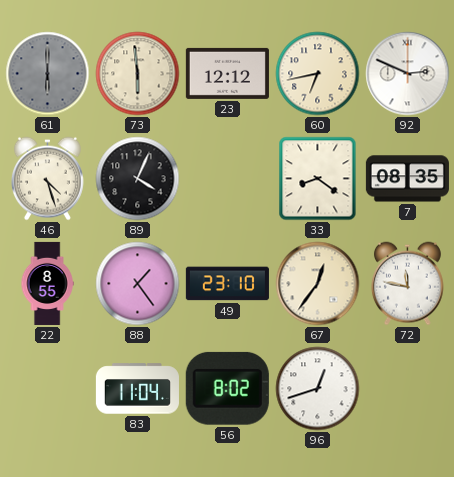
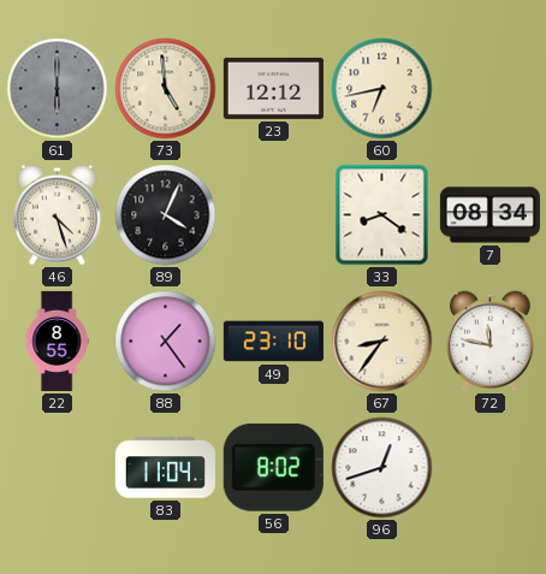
73: 5:59 -> 4:59 (166, 89)
92: 2:49 -> none (408, 74)
7: 08:35 -> 08:34 (489, 215)
67: 12:36 -> 8:36 (382, 342)
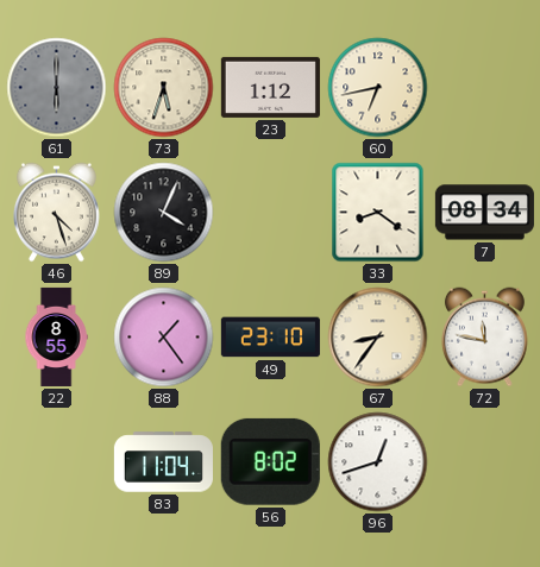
73: 4:59 -> 5:33 (164, 88)
23: 12:12 -> 1:12 (270, 87)
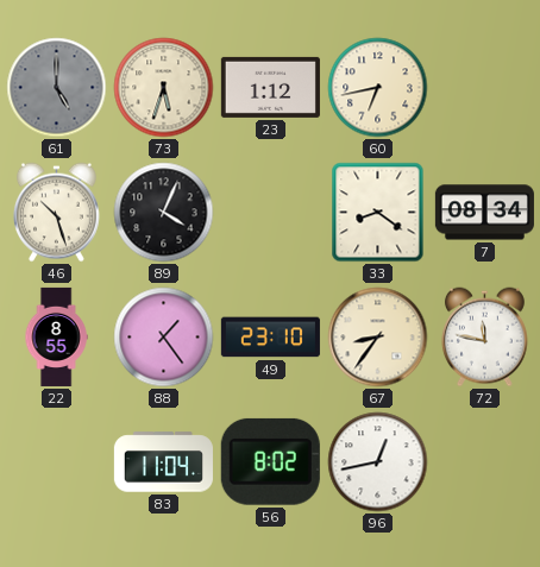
61: 6:00 -> 5:00 (57, 88)
46: 4:27 -> 10:27 (56, 213)
96: 12:42 -> 12:43 (378, 462)
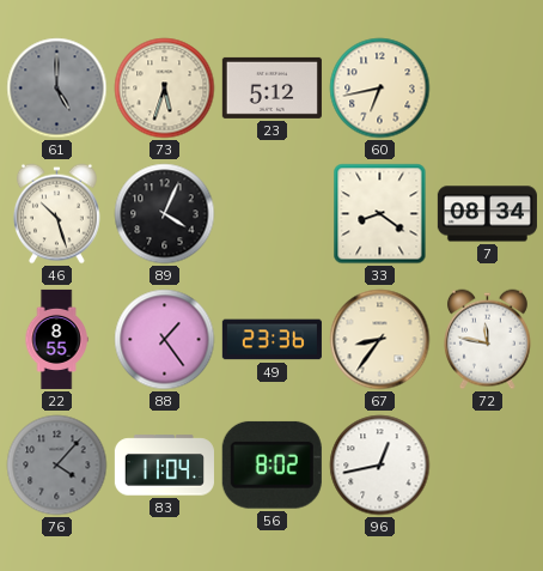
23: 1:12 -> 5:12 (271, 87)
49: 23:10 -> 23:36 (271, 340)
76: none -> 4:07 (57, 466)
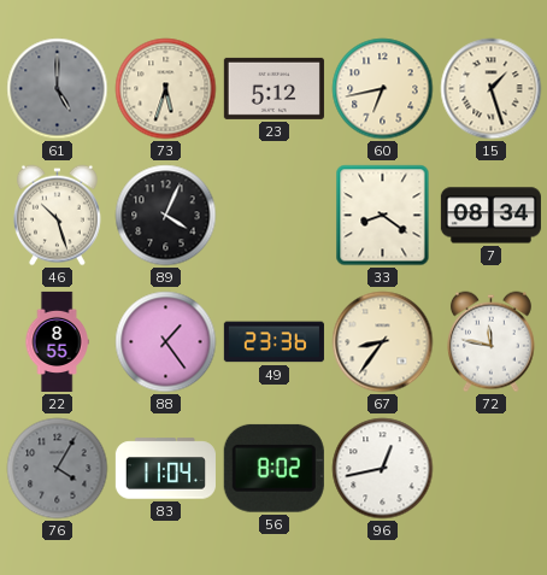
15: none -> 1:27 (492, 89)
76: 4:07 -> 4:05 (58, 469)
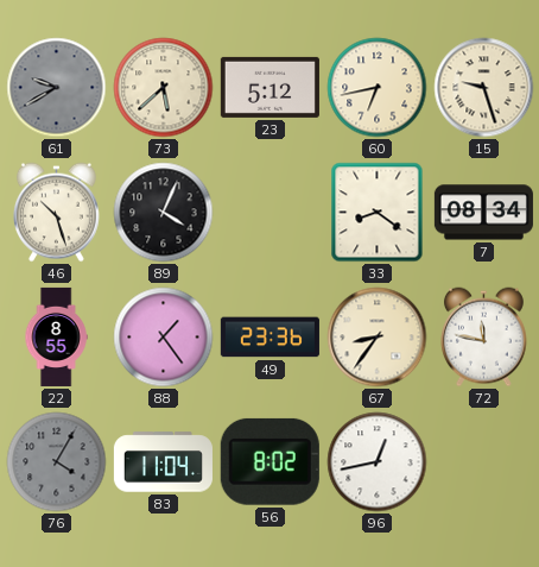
61: 5:00 -> 9:40 (57, 88)
73: 5:33 -> 5:38 (164, 88)
15: 1:27 -> 9:27 (484, 88)
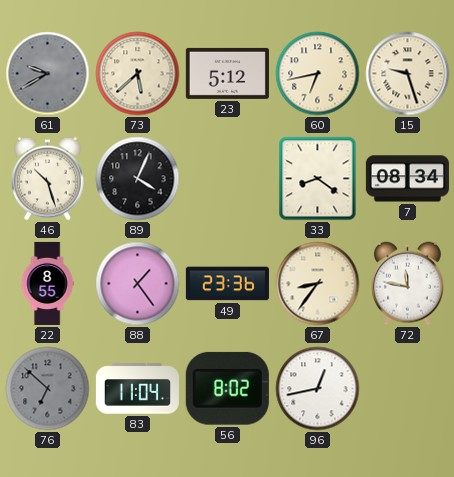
76: 4:05 -> 6:52 (48, 389)
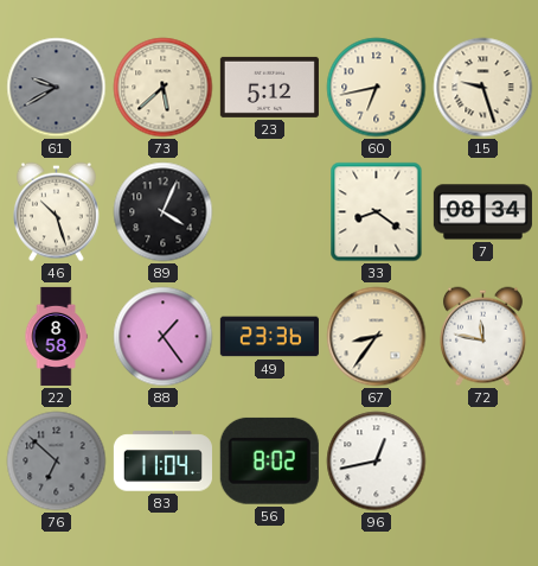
22: 8:55 -> 8:58 (56, 336)
